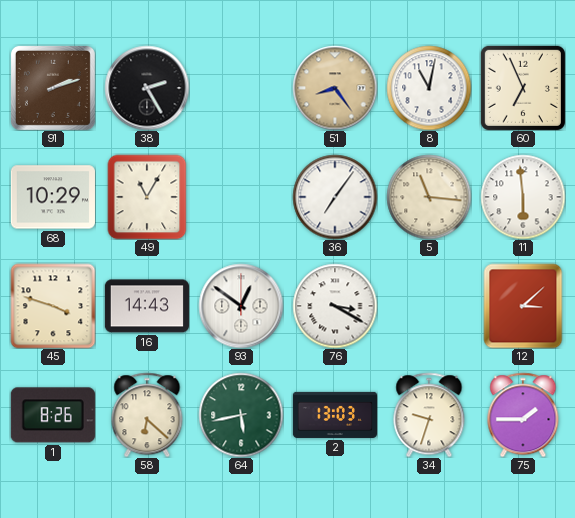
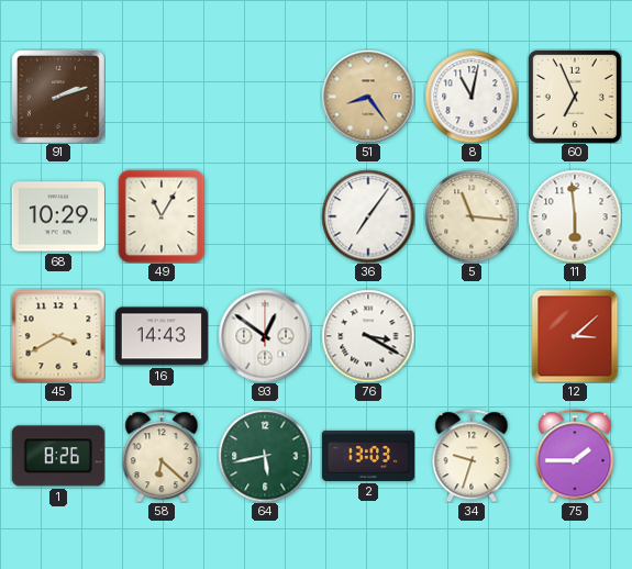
38: 2:25 -> none (147, 88)
45: 3:48 -> 3:40 (58, 336)
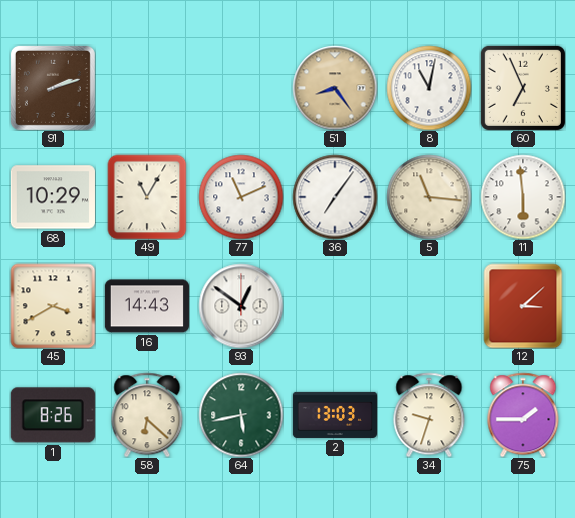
77: none -> 11:11 (241, 197)
76: 3:20 -> none (368, 336)
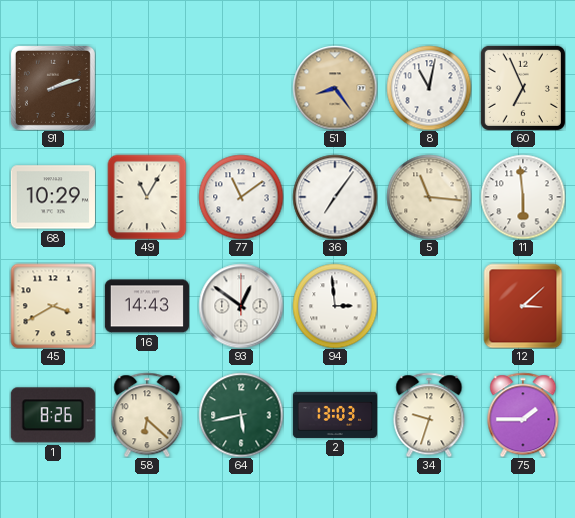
77: 11:11 -> 11:09 (241, 197)
94: none -> 2:59 (335, 306)
